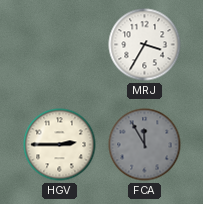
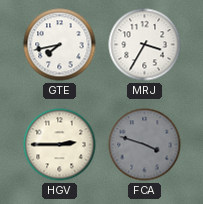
GTE: none -> 7:43 (60, 45)
FCA: 11:55 -> 3:48 (145, 145)
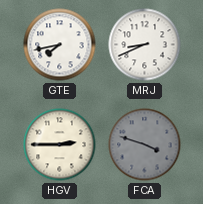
MRJ: 3:35 -> 8:41 (145, 45)
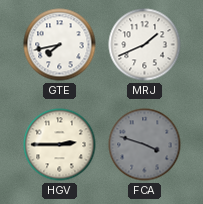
MRJ: 8:41 -> 1:41 (145, 45)
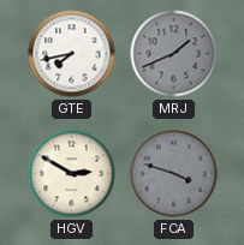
MRJ dial: white -> grey (174, 54)
HGV: 2:45 -> 2:50 (72, 174)
